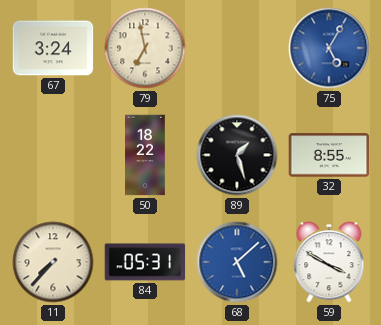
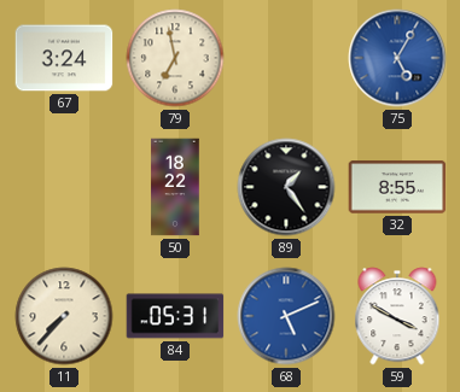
89: 1:27 -> 1:24 (286, 187)
68: 5:08 -> 5:11 (286, 316)
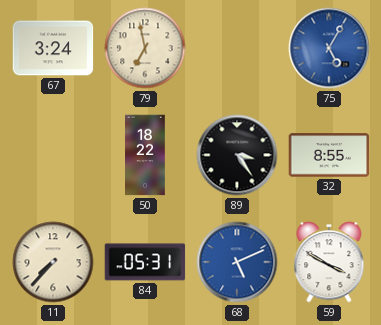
89: 1:24 -> 3:24 (237, 155)
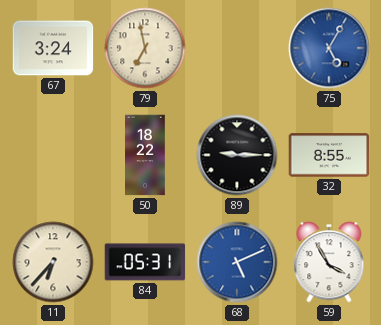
89: 3:24 -> 9:15 (237, 155)
11: 7:37 -> 6:37 (53, 262)
59: 3:50 -> 3:55 (329, 262)
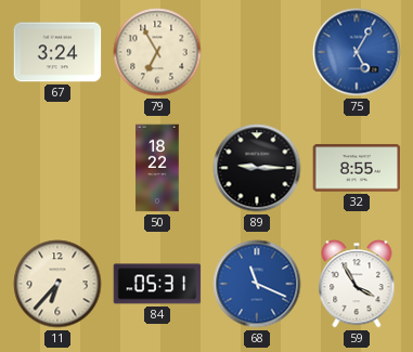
79: 6:58 -> 6:55 (157, 52)
68: 5:11 -> 11:19 (257, 284)
